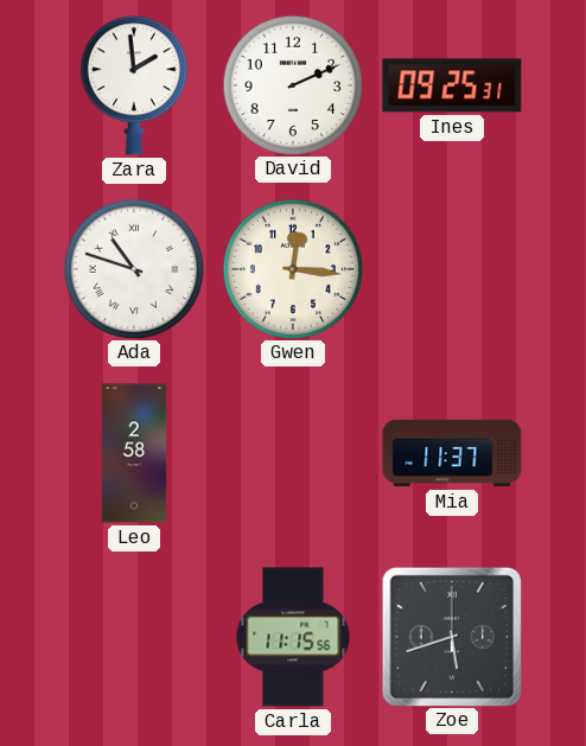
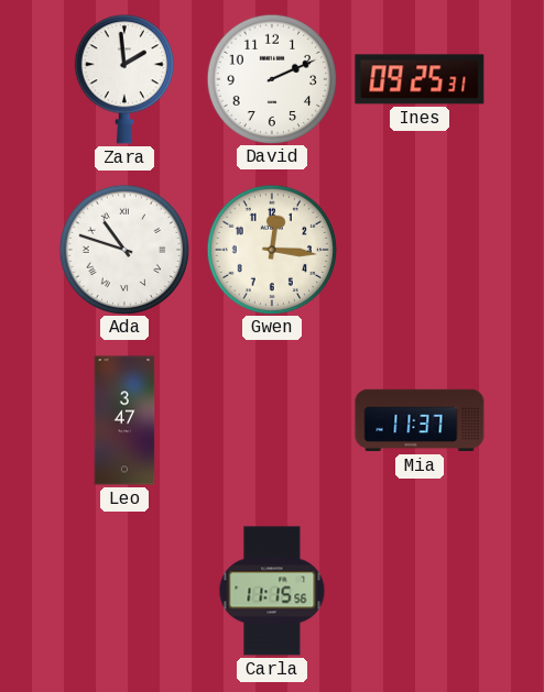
Leo: 2:58 -> 3:47 (124, 420)
Zoe: 5:42 -> none (451, 636)
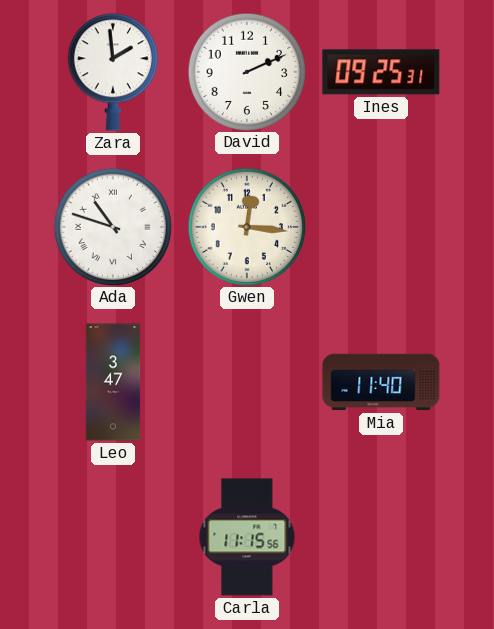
Mia: 11:37 -> 11:40 (381, 382)
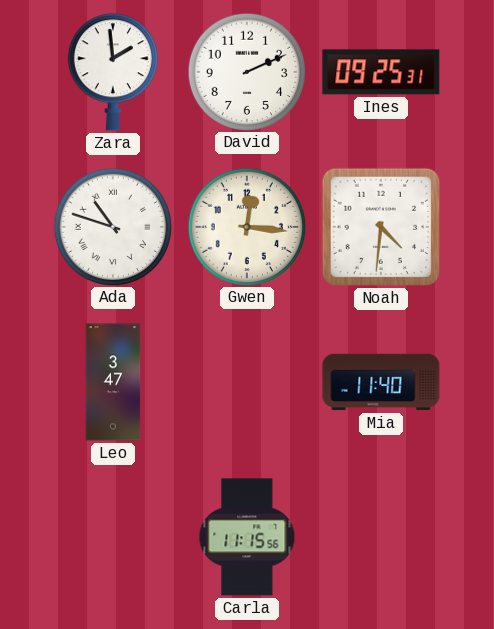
Noah: none -> 4:31 (381, 227)
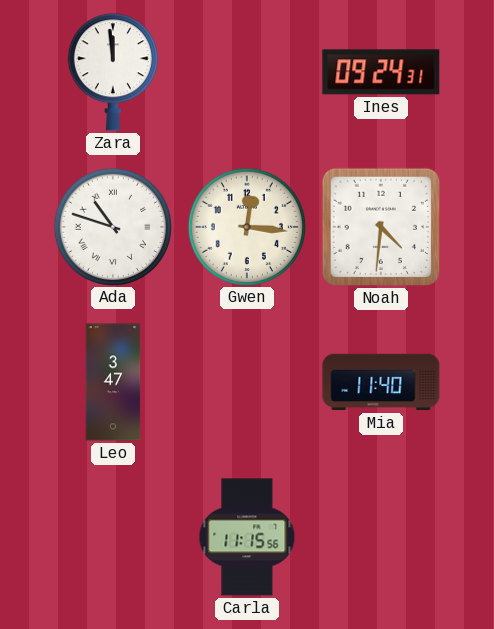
Zara: 1:59 -> 11:59 (113, 72)
David: 2:11 -> none (246, 71)
Ines: 09:25 -> 09:24 (381, 72)
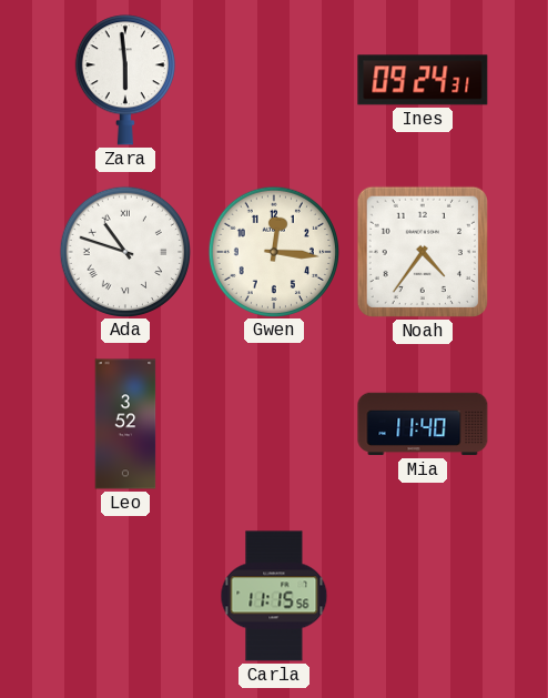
Zara: 11:59 -> 5:59 (125, 80)
Noah: 4:31 -> 4:36 (423, 252)
Leo: 3:47 -> 3:52 (125, 424)
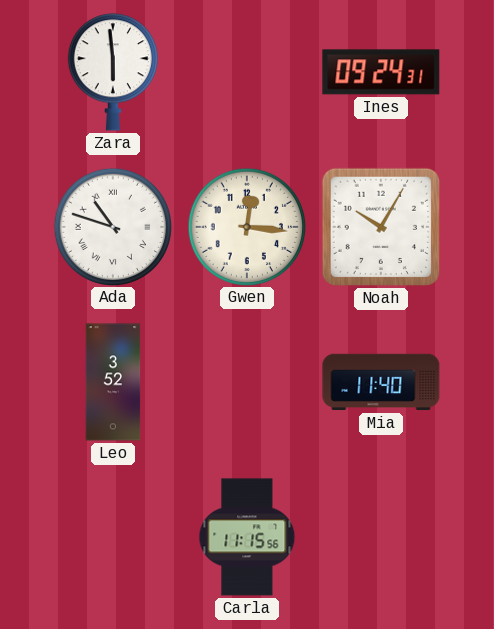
Noah: 4:36 -> 10:05 (381, 227)
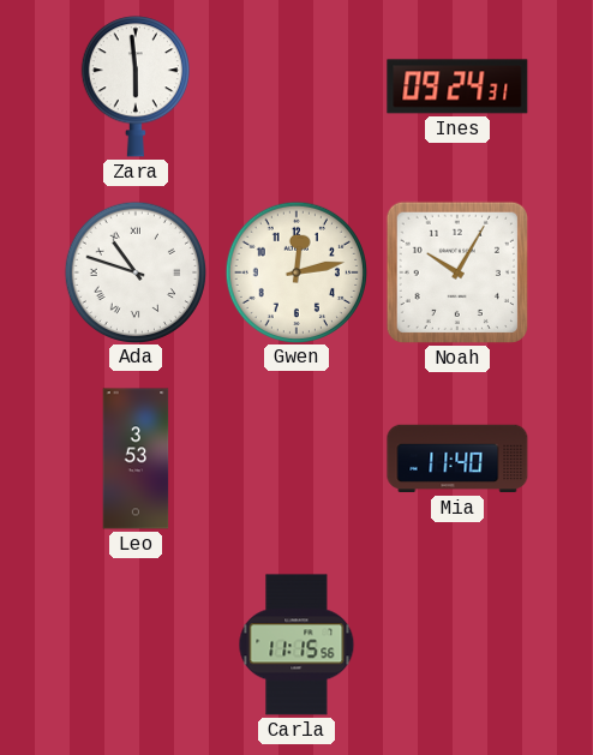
Gwen: 12:16 -> 12:13 (295, 271)
Leo: 3:52 -> 3:53 (136, 459)
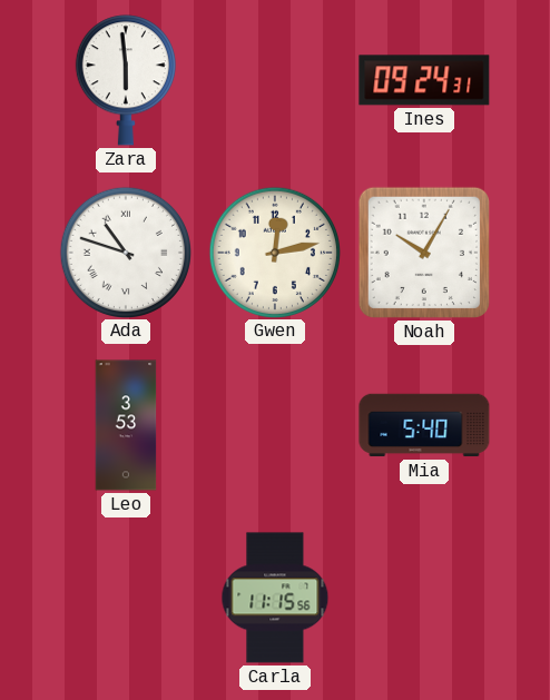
Mia: 11:40 -> 5:40 (424, 425)
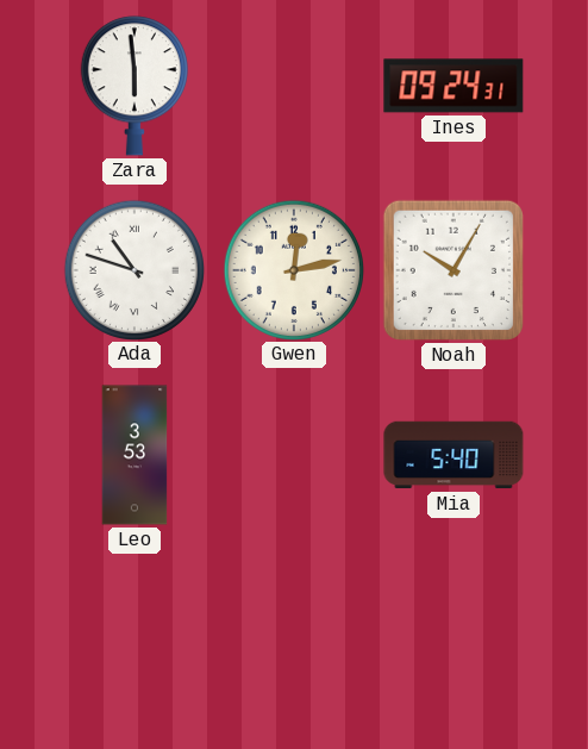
Carla: 11:15 -> none (275, 598)
